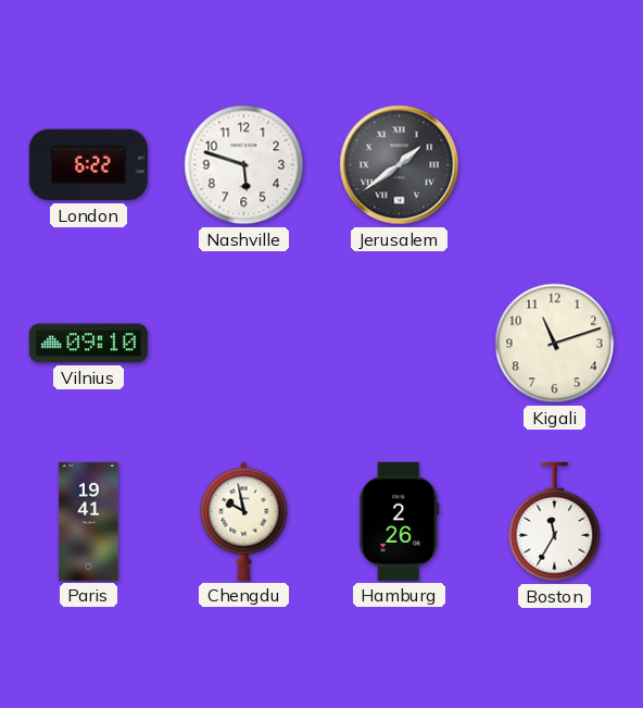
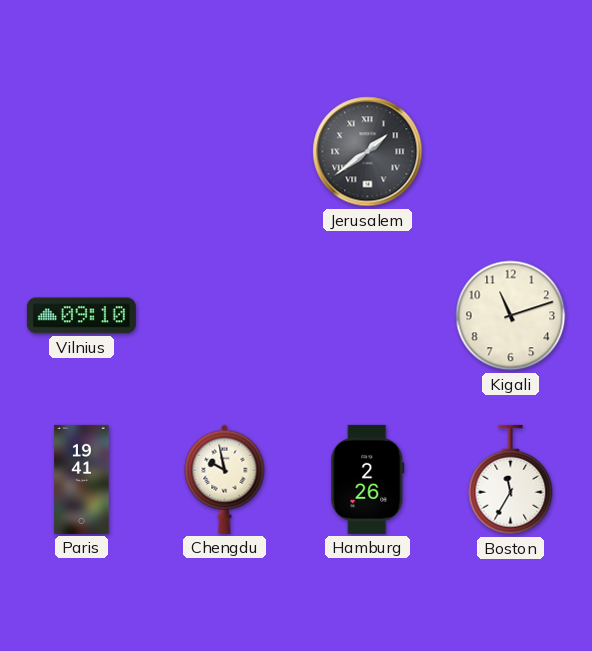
London: 6:22 -> none (88, 165)
Nashville: 5:48 -> none (244, 165)
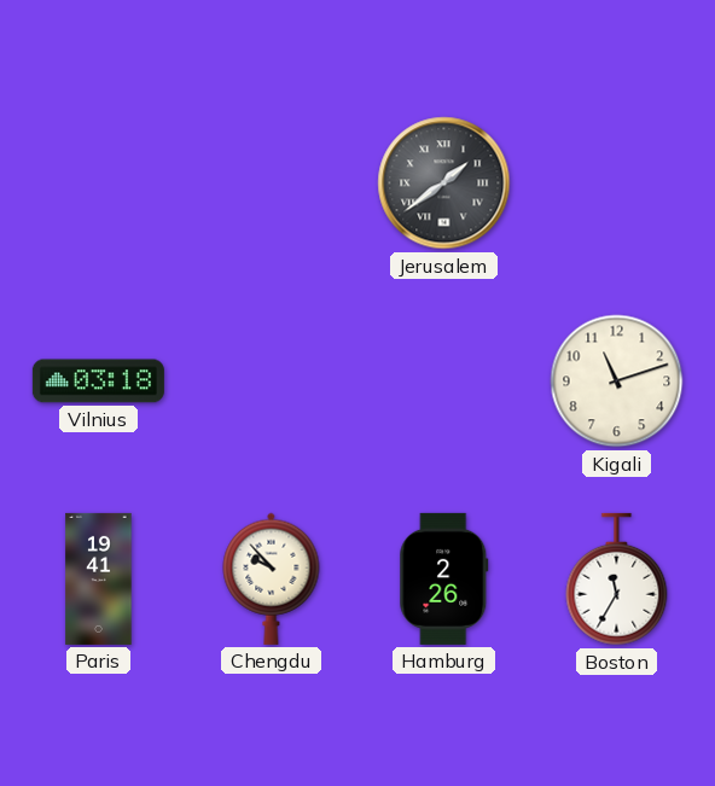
Vilnius: 09:10 -> 03:18 (98, 382)
Chengdu: 9:58 -> 9:53 (272, 578)
